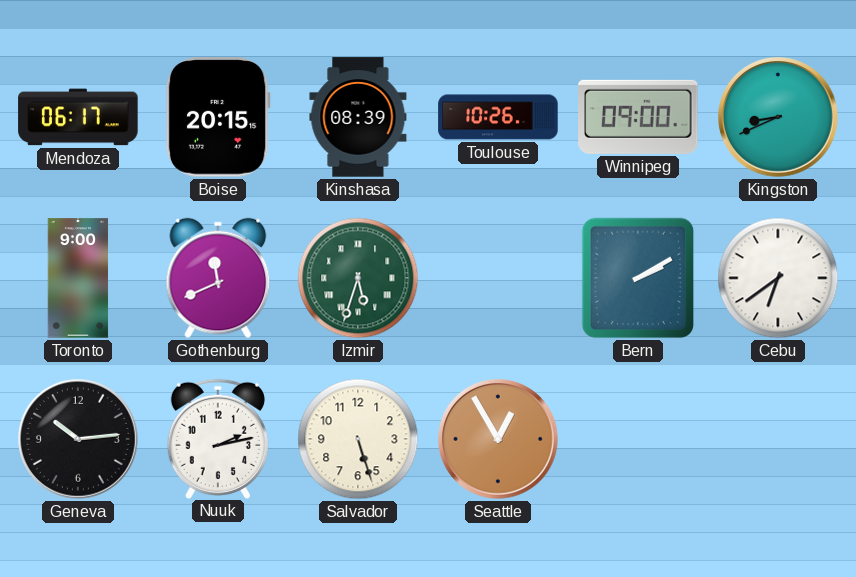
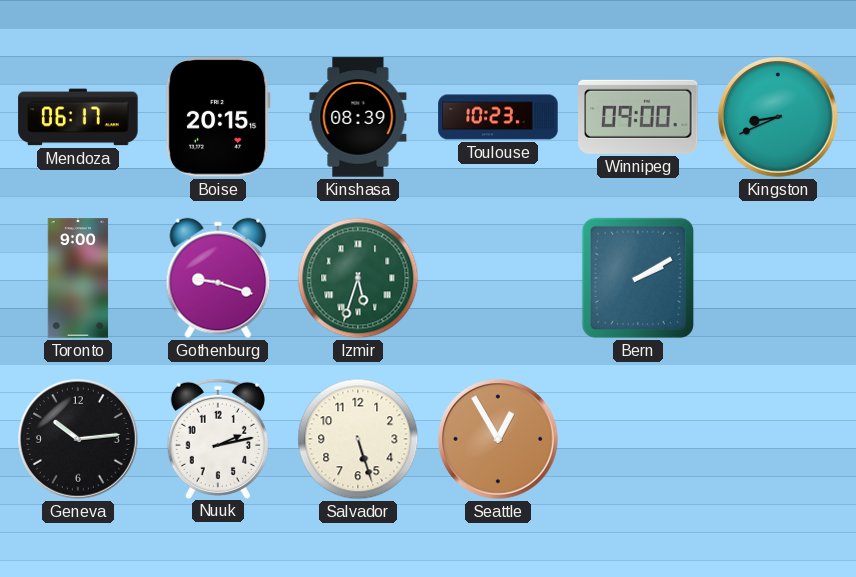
Toulouse: 10:26 -> 10:23 (498, 117)
Gothenburg: 11:41 -> 9:18 (218, 278)
Cebu: 6:39 -> none (778, 278)
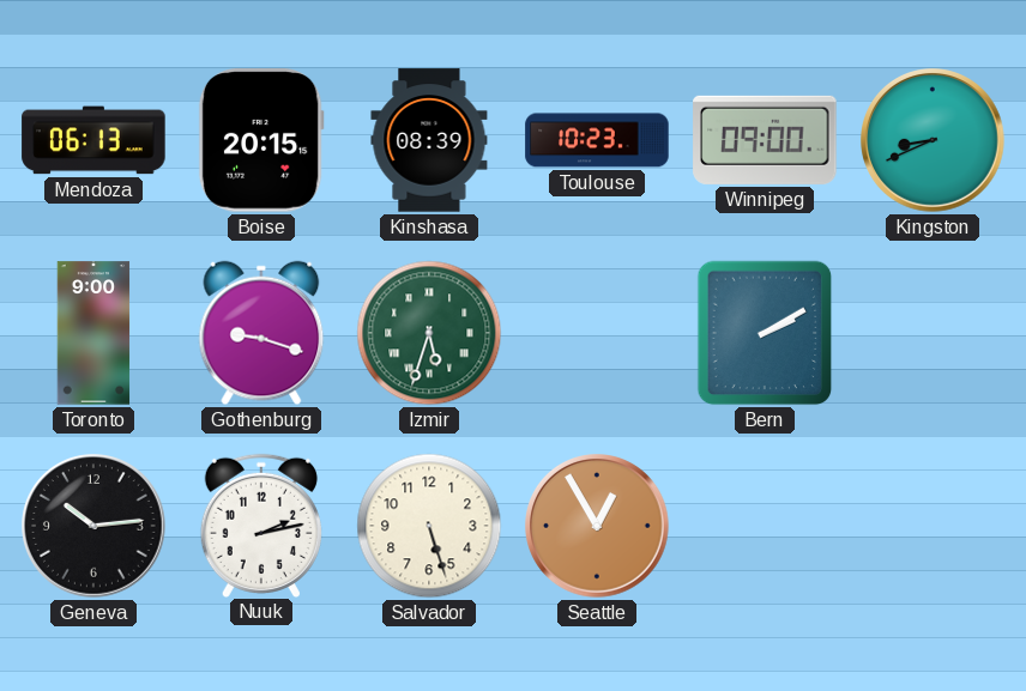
Mendoza: 06:17 -> 06:13 (93, 140)
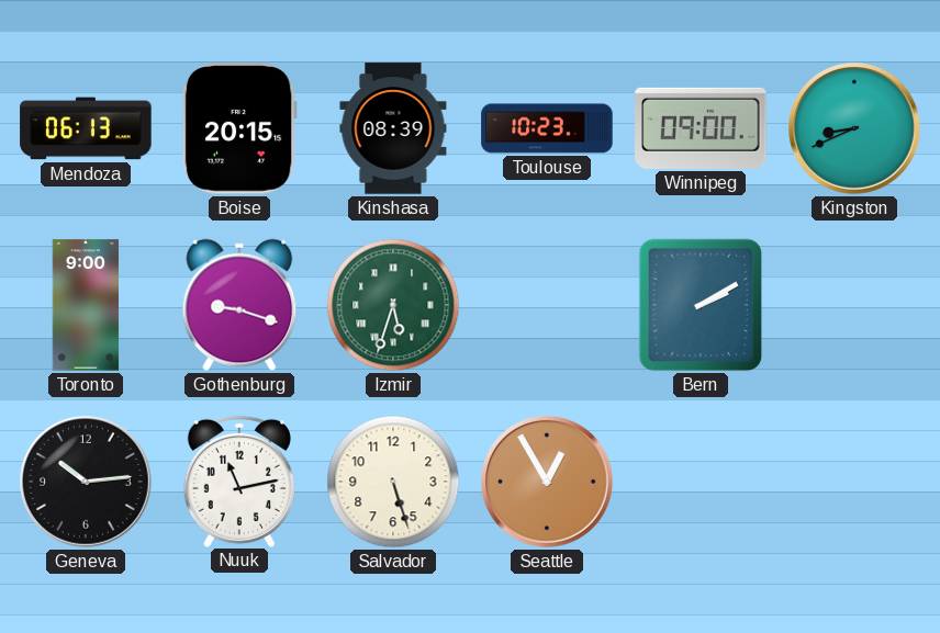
Nuuk: 2:13 -> 11:13 (239, 481)
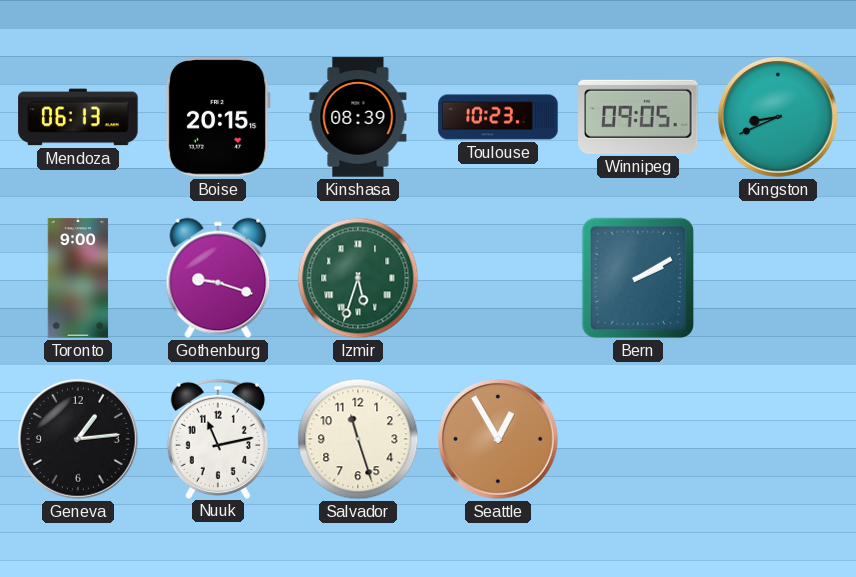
Winnipeg: 09:00 -> 09:05 (638, 117)
Geneva: 10:14 -> 1:14 (79, 440)
Salvador: 5:27 -> 11:27 (358, 439)
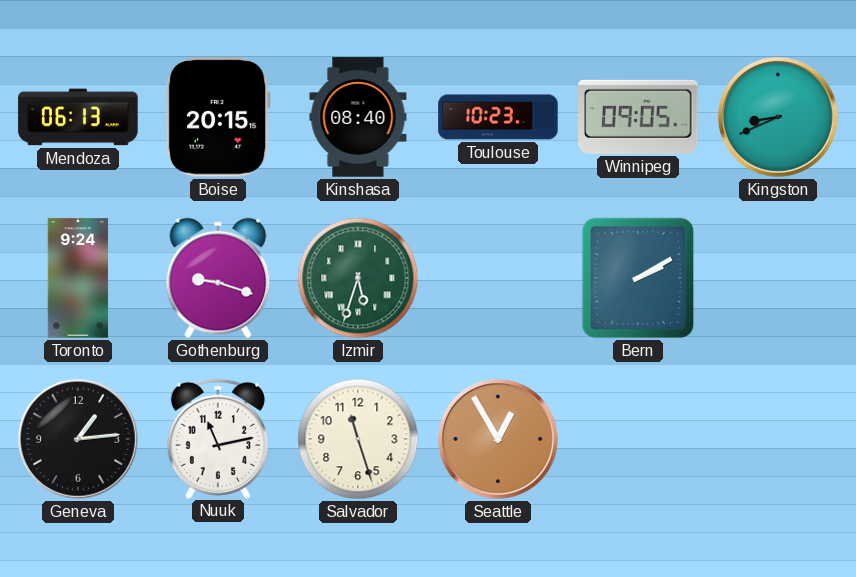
Kinshasa: 08:39 -> 08:40 (358, 117)
Toronto: 9:00 -> 9:24 (78, 278)
